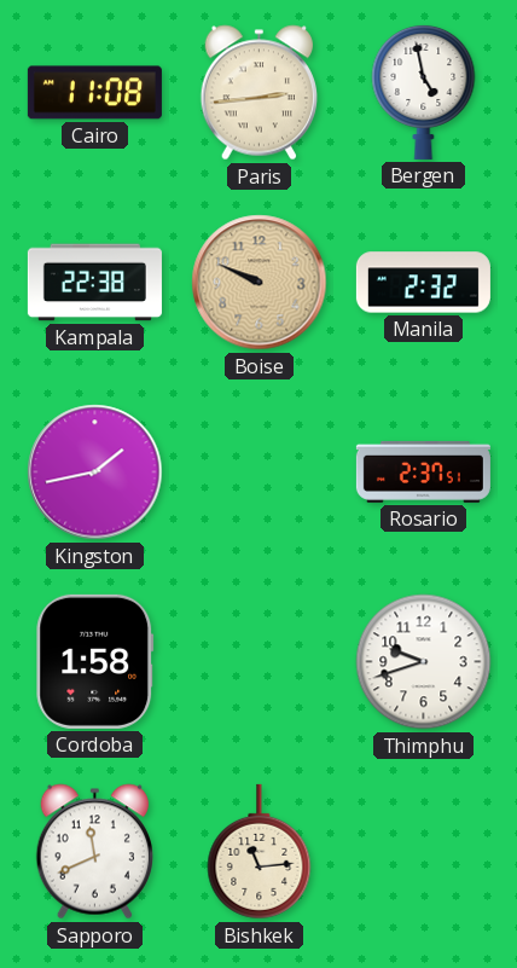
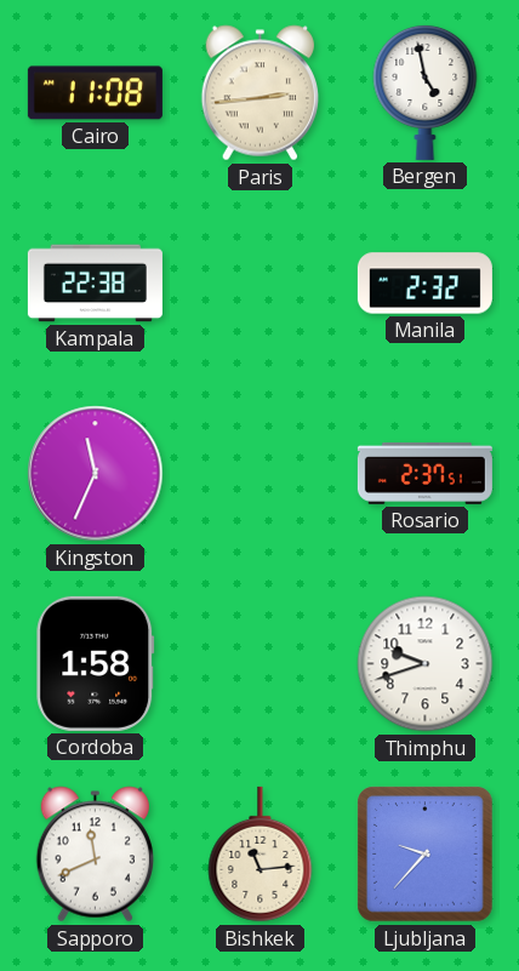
Boise: 9:49 -> none (260, 283)
Kingston: 1:43 -> 11:34 (96, 474)
Ljubljana: none -> 9:37 (426, 855)
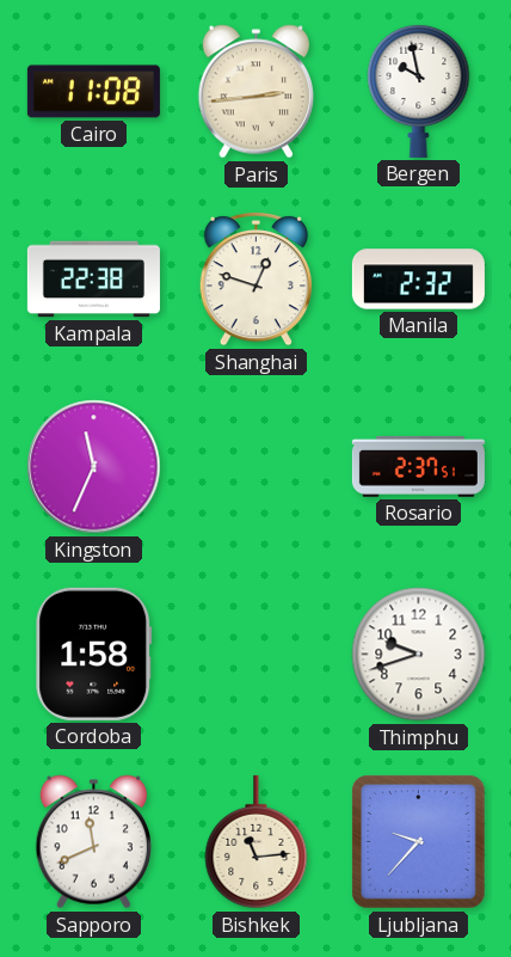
Bergen: 4:58 -> 9:58 (419, 91)
Shanghai: none -> 12:48 (255, 278)
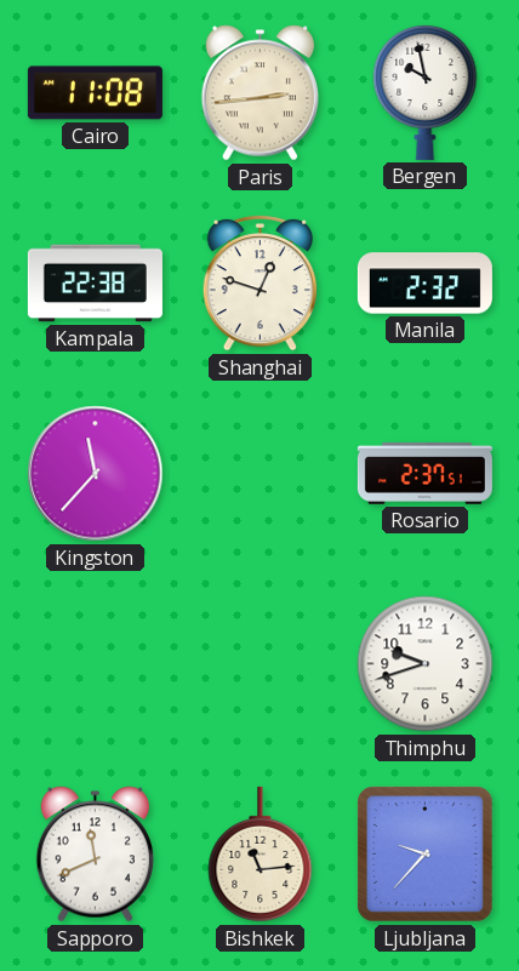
Kingston: 11:34 -> 11:37 (96, 474)
Cordoba: 1:58 -> none (94, 654)
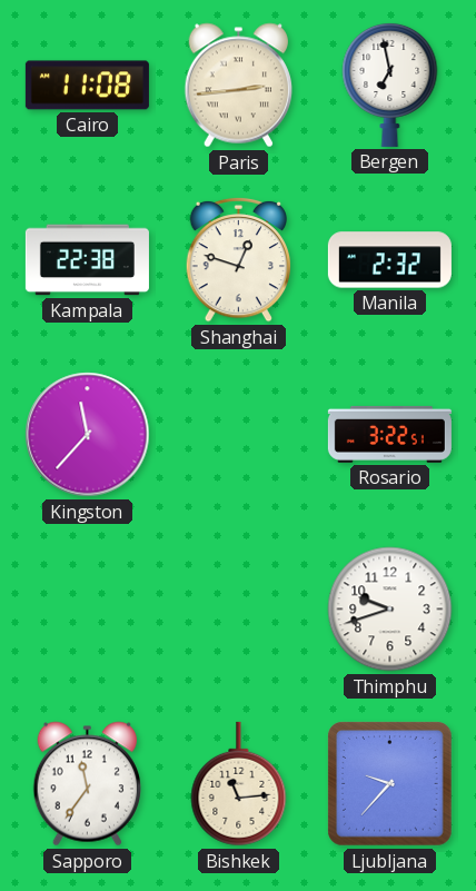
Bergen: 9:58 -> 6:58 (390, 85)
Rosario: 2:37 -> 3:22 (389, 434)
Sapporo: 11:41 -> 11:36 (87, 784)
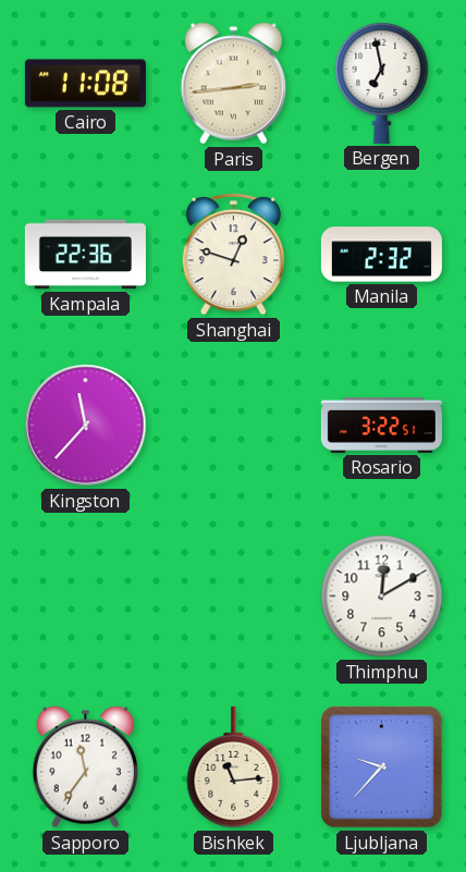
Kampala: 22:38 -> 22:36 (85, 255)
Thimphu: 9:42 -> 12:10 (382, 597)
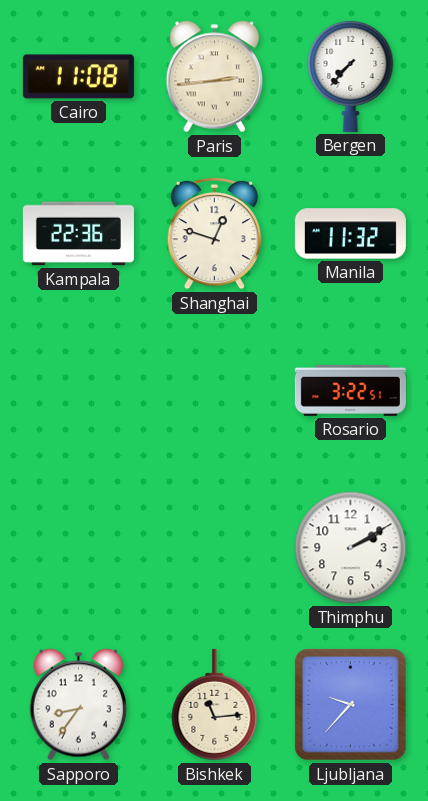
Bergen: 6:58 -> 7:37 (351, 76)
Manila: 2:32 -> 11:32 (350, 234)
Kingston: 11:37 -> none (86, 426)
Thimphu: 12:10 -> 2:10 (351, 548)
Sapporo: 11:36 -> 8:36 (78, 705)
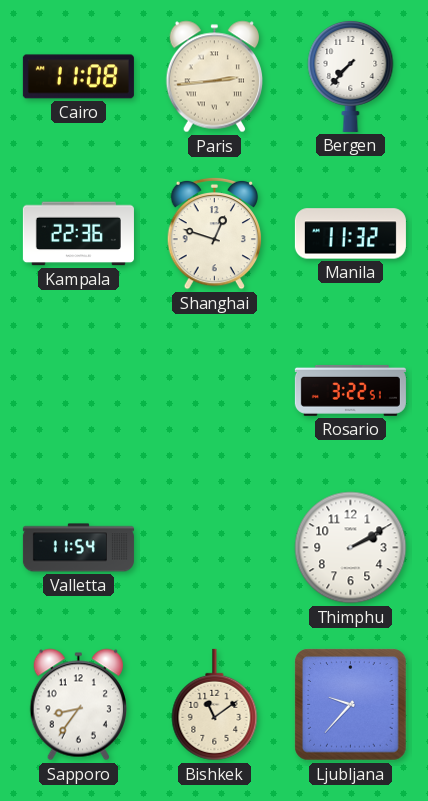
Valletta: none -> 11:54 (78, 548)
Bishkek: 11:14 -> 11:09 (215, 705)
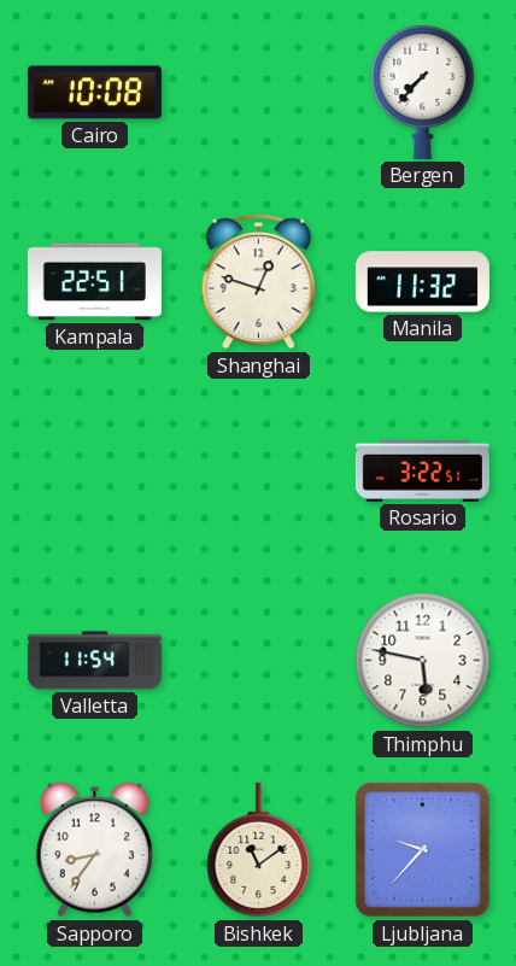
Cairo: 11:08 -> 10:08 (94, 93)
Paris: 2:44 -> none (214, 77)
Kampala: 22:36 -> 22:51 (94, 282)
Thimphu: 2:10 -> 5:47 (423, 661)
